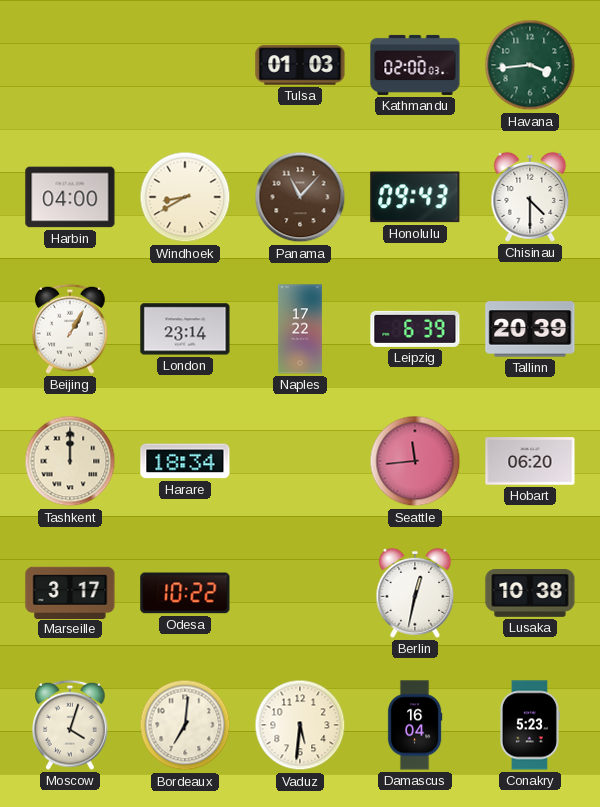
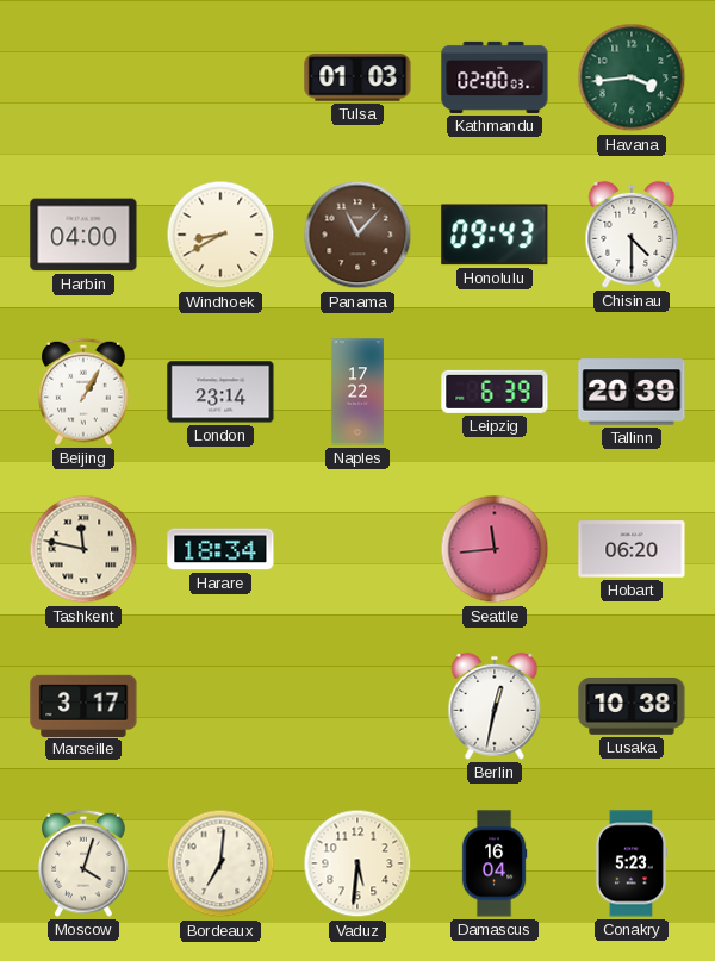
Tashkent: 12:00 -> 11:47 (83, 549)
Odesa: 10:22 -> none (185, 593)
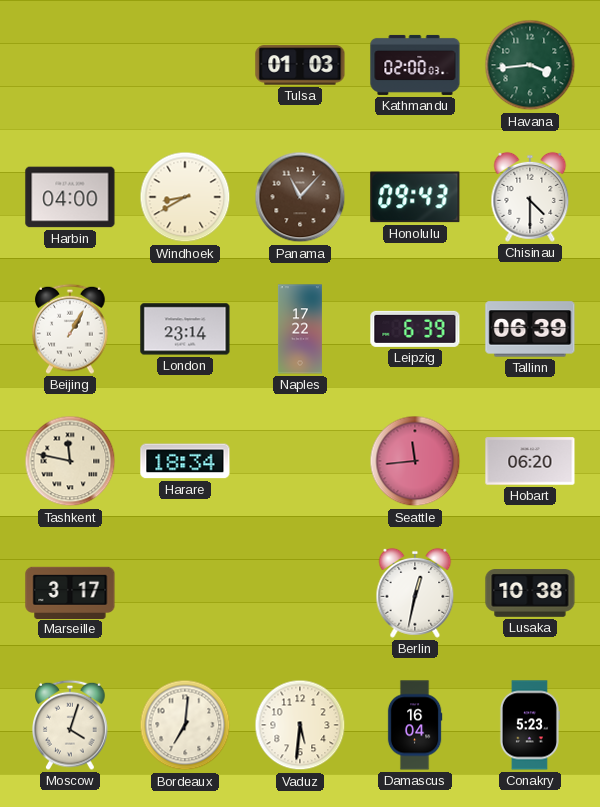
Tallinn: 20:39 -> 06:39 (530, 329)
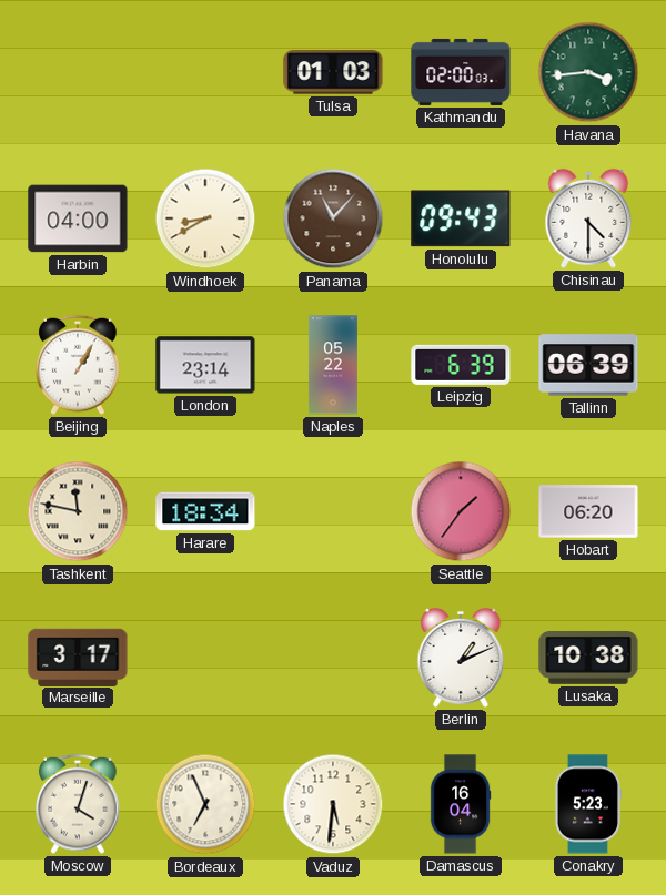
Naples: 17:22 -> 05:22 (333, 365)
Seattle: 11:44 -> 1:36 (461, 511)
Berlin: 12:32 -> 1:11 (461, 658)
Bordeaux: 7:01 -> 6:56 (205, 804)
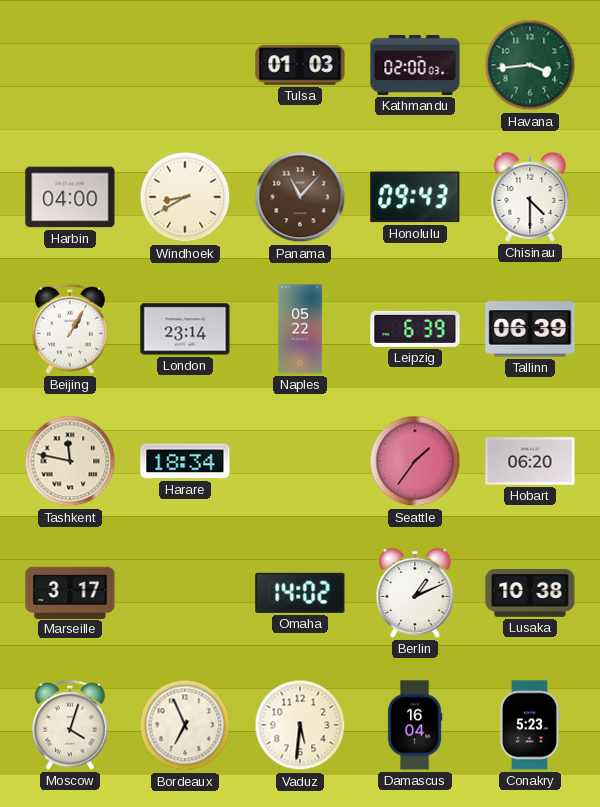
Omaha: none -> 14:02 (300, 593)
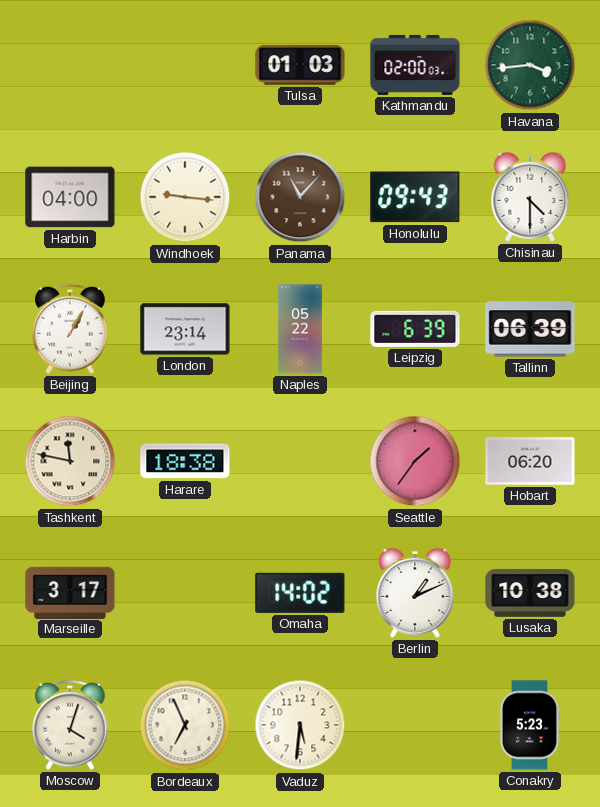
Windhoek: 8:40 -> 9:16 (185, 197)
Harare: 18:34 -> 18:38 (185, 461)
Damascus: 16:04 -> none (415, 725)
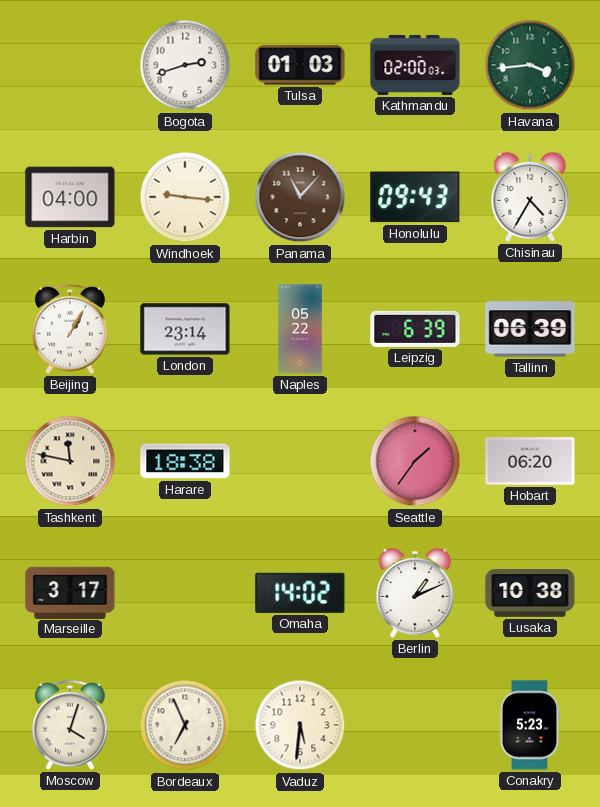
Bogota: none -> 2:42 (185, 65)
Chisinau: 4:30 -> 4:35 (530, 197)
